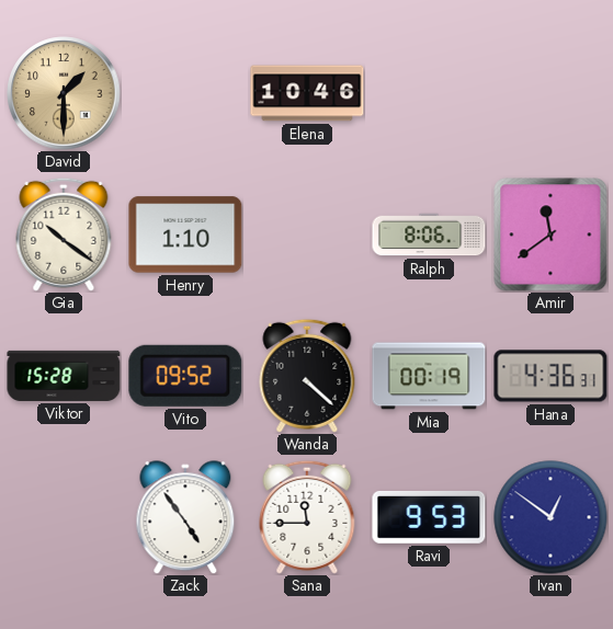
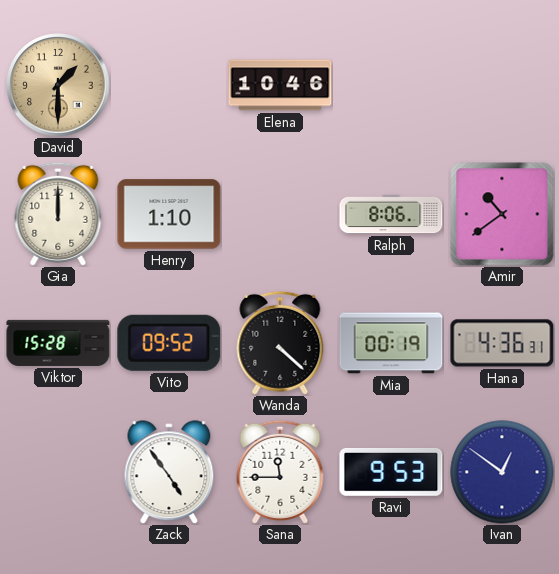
Gia: 10:21 -> 12:00 (58, 214)
Amir: 11:39 -> 10:39 (502, 214)
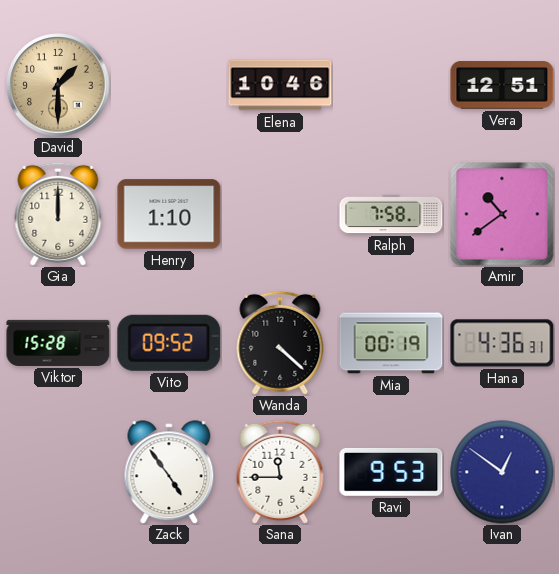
Vera: none -> 12:51 (502, 85)
Ralph: 8:06 -> 7:58 (391, 214)
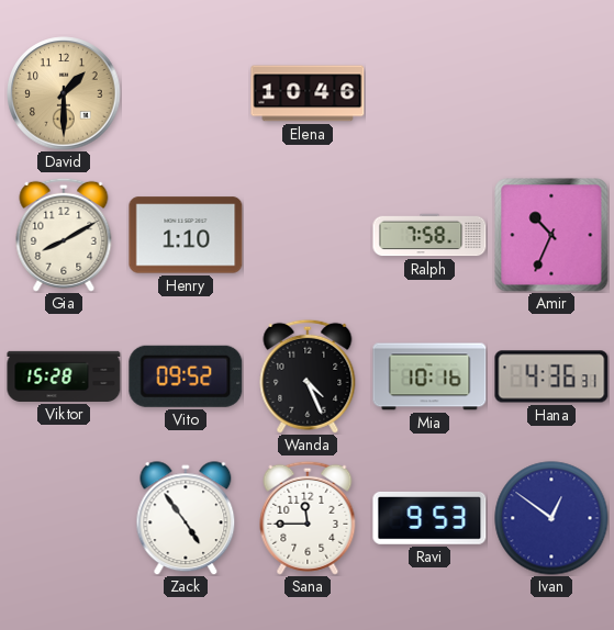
Vera: 12:51 -> none (502, 85)
Gia: 12:00 -> 8:10 (64, 235)
Amir: 10:39 -> 10:34 (551, 235)
Wanda: 4:22 -> 4:26 (308, 376)
Mia: 00:19 -> 10:16 (429, 376)
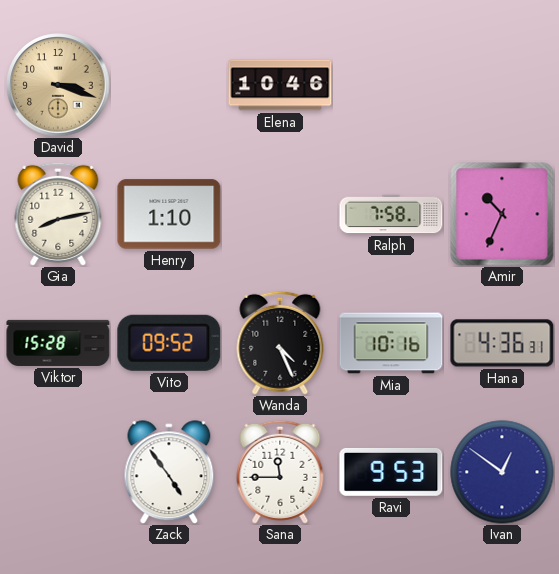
David: 1:30 -> 3:18 (58, 85)
Gia: 8:10 -> 8:13 (58, 214)
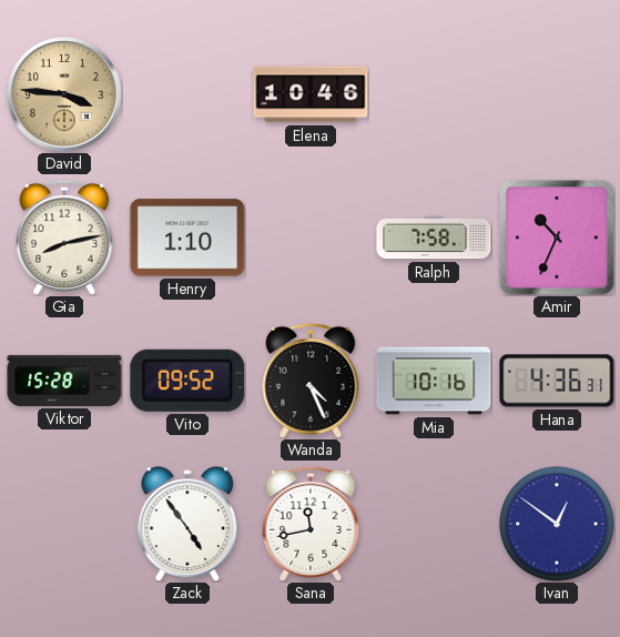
David: 3:18 -> 3:46 (64, 94)
Sana: 11:45 -> 11:43 (311, 524)
Ravi: 9:53 -> none (391, 472)
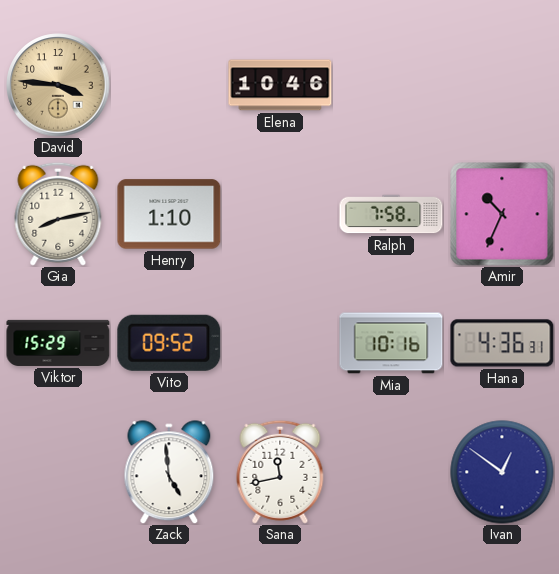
Viktor: 15:28 -> 15:29 (58, 343)
Wanda: 4:26 -> none (311, 381)
Zack: 4:54 -> 4:59 (169, 472)
